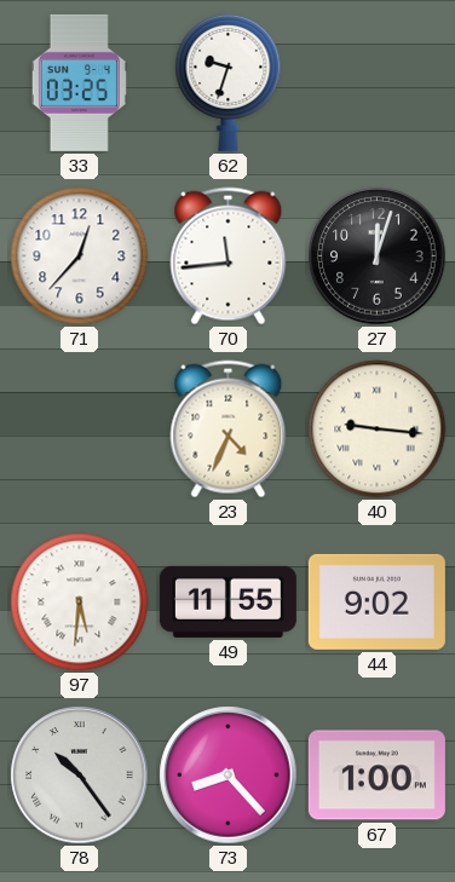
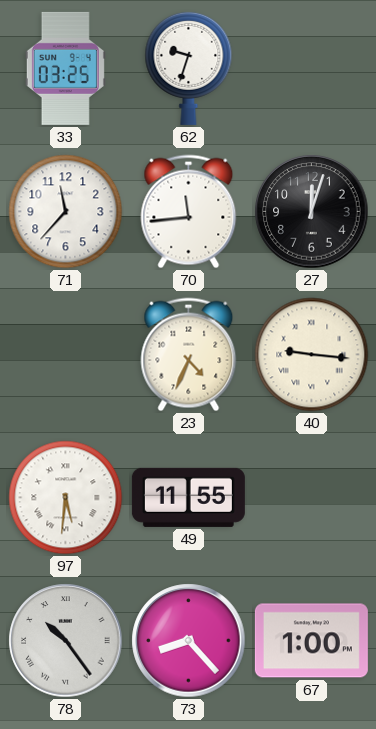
71: 12:37 -> 11:37 (66, 212)
44: 9:02 -> none (376, 601)
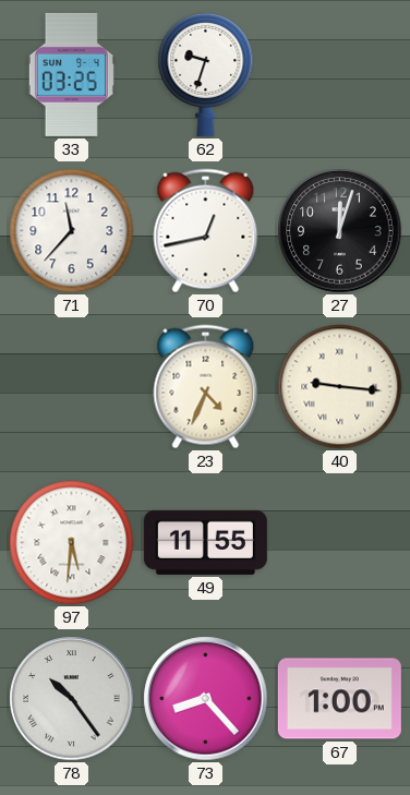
70: 11:44 -> 12:43 (206, 231)
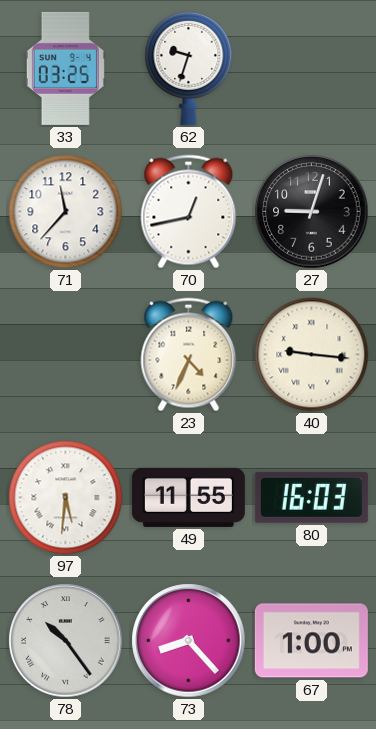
27: 12:03 -> 9:03 (312, 212)
80: none -> 16:03 (311, 497)
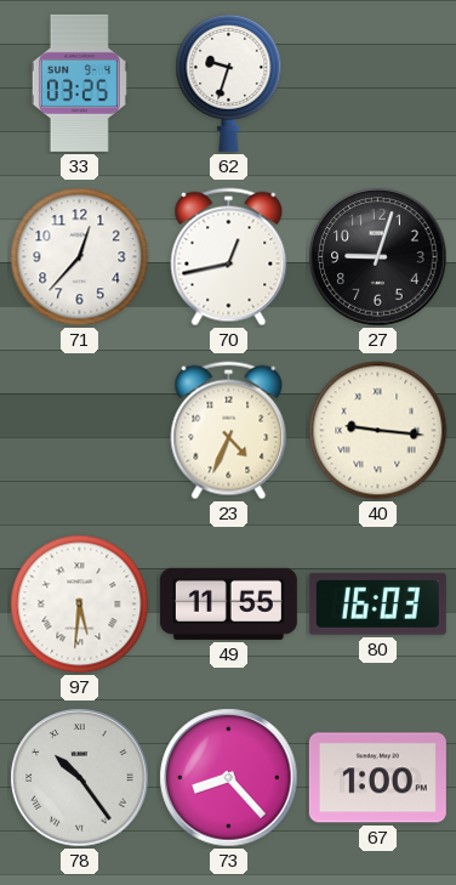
71: 11:37 -> 12:37 (80, 257)
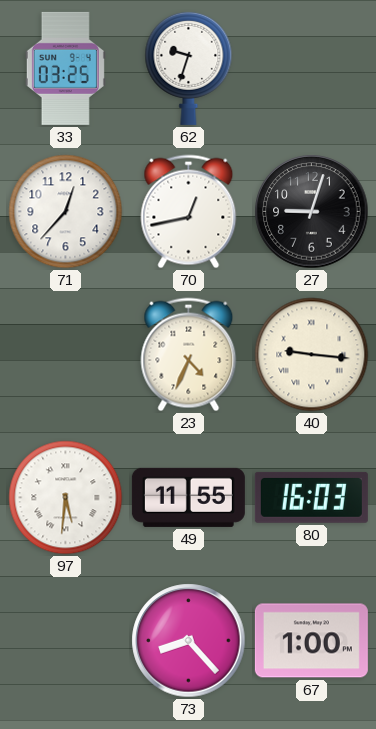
78: 10:24 -> none (80, 778)
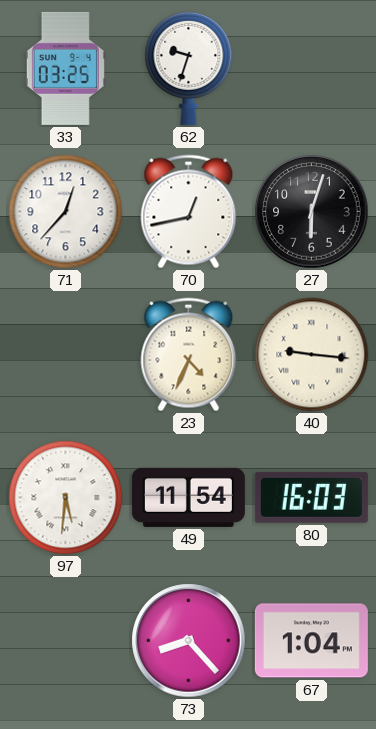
27: 9:03 -> 6:03 (312, 212)
49: 11:55 -> 11:54 (188, 497)
67: 1:00 -> 1:04 (311, 641)
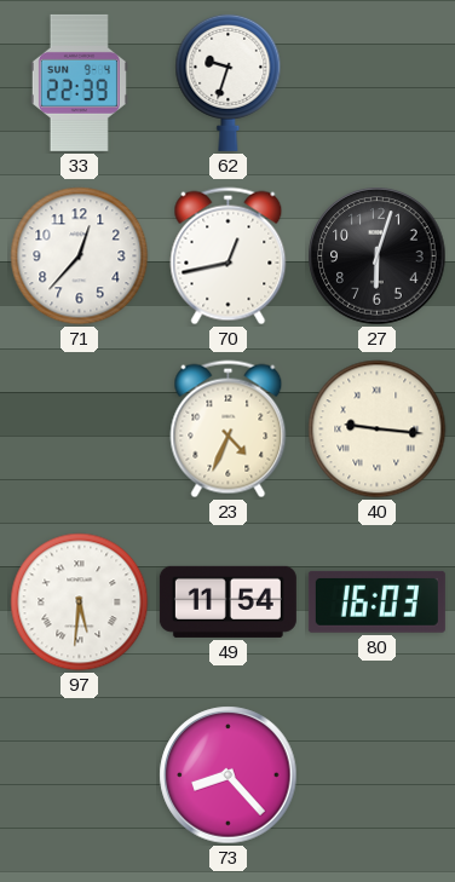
33: 03:25 -> 22:39 (79, 82)
67: 1:04 -> none (311, 641)
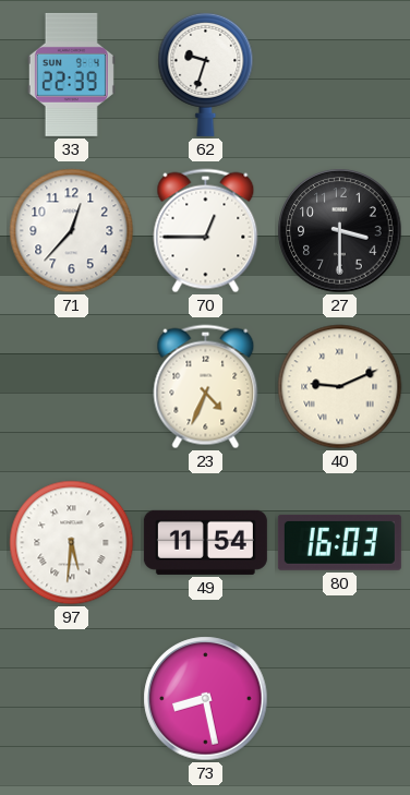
70: 12:43 -> 12:45 (206, 231)
27: 6:03 -> 3:30 (340, 231)
40: 9:16 -> 9:11 (340, 387)
73: 8:23 -> 8:28 (206, 699)
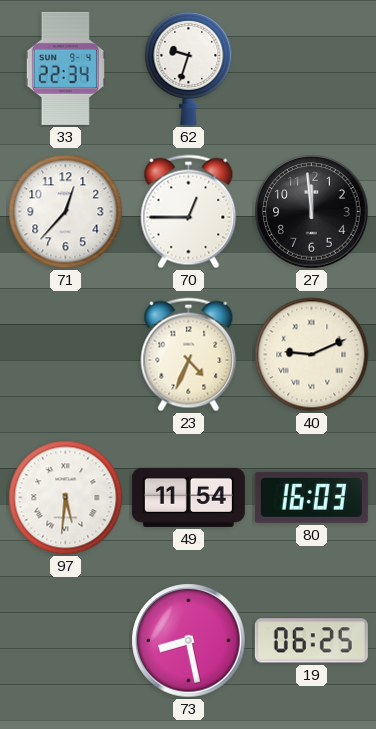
33: 22:39 -> 22:34 (65, 68)
27: 3:30 -> 11:59 (312, 212)
19: none -> 06:25 (311, 641)
